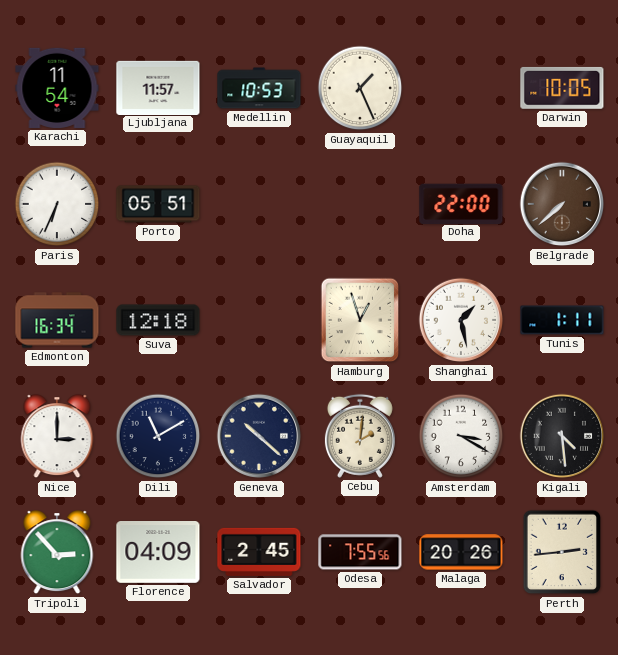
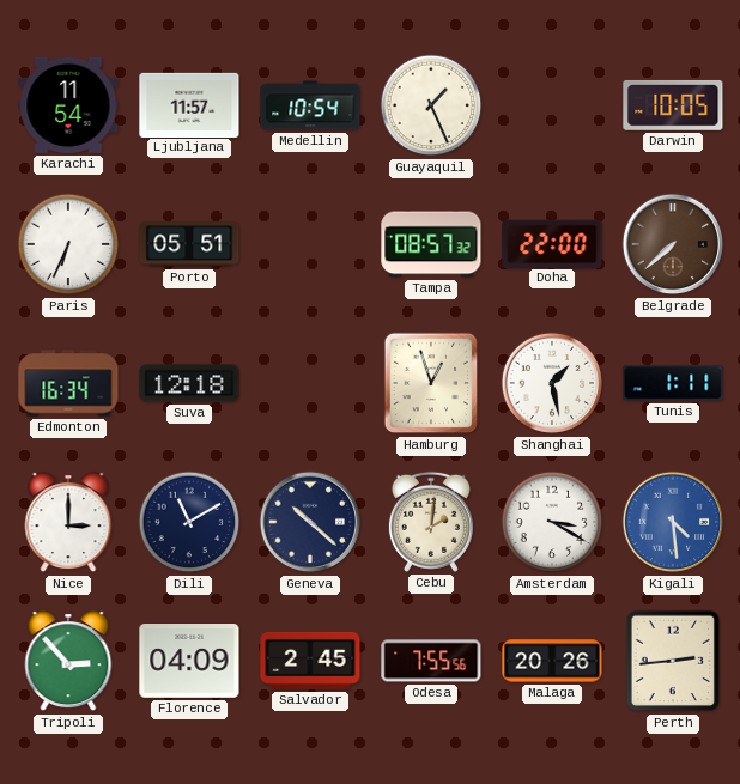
Medellin: 10:53 -> 10:54 (310, 105)
Tampa: none -> 08:57 (431, 244)
Kigali dial: black -> blue (673, 522)
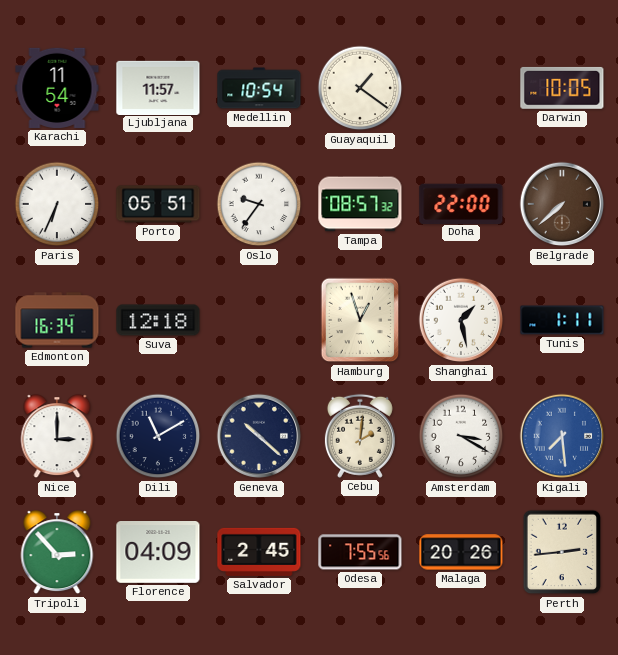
Guayaquil: 1:26 -> 1:21 (360, 88)
Oslo: none -> 9:36 (259, 204)
Kigali: 4:29 -> 7:29 (562, 436)
